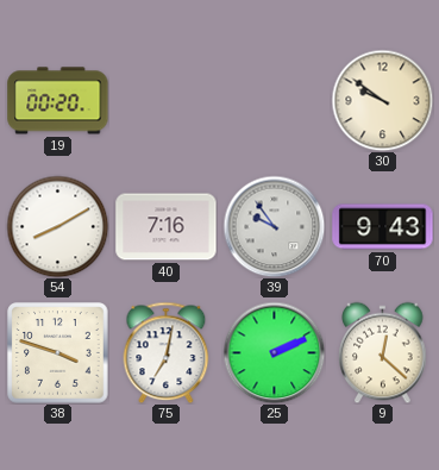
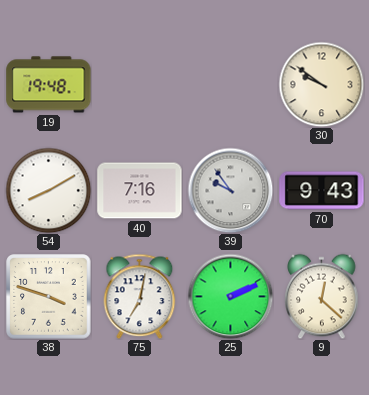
19: 00:20 -> 19:48 (49, 85)
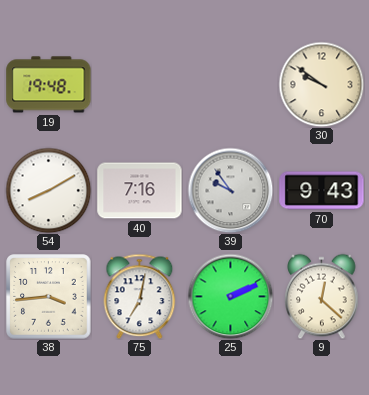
38: 3:48 -> 3:44 (49, 297)
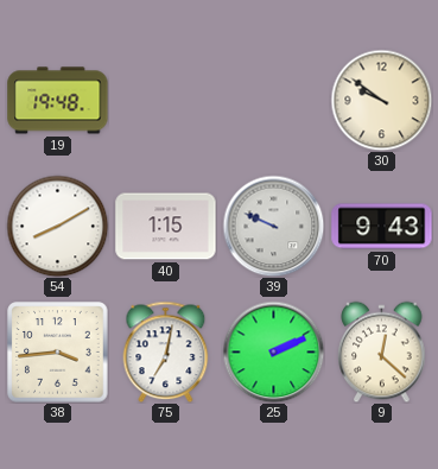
40: 7:16 -> 1:15 (166, 227)
39: 9:54 -> 9:49 (273, 226)
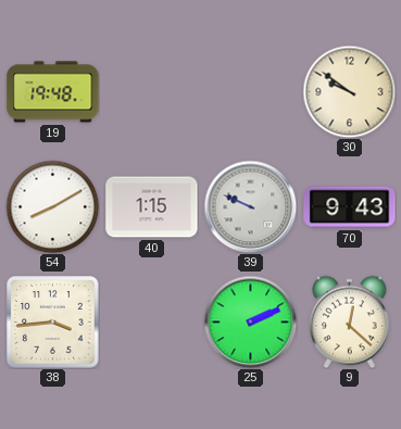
75: 7:02 -> none (166, 351)
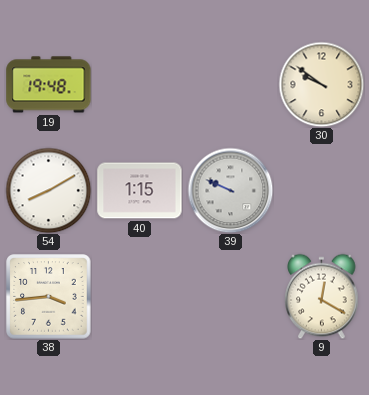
70: 9:43 -> none (350, 207)
25: 2:11 -> none (250, 321)
9: 12:22 -> 12:20 (322, 296)
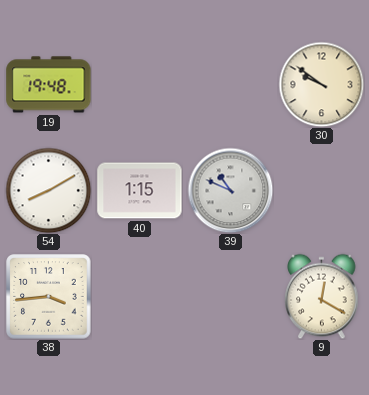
39: 9:49 -> 10:49 (230, 190)
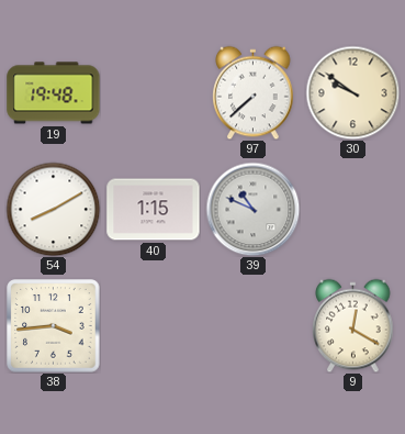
97: none -> 7:38 (254, 92)
